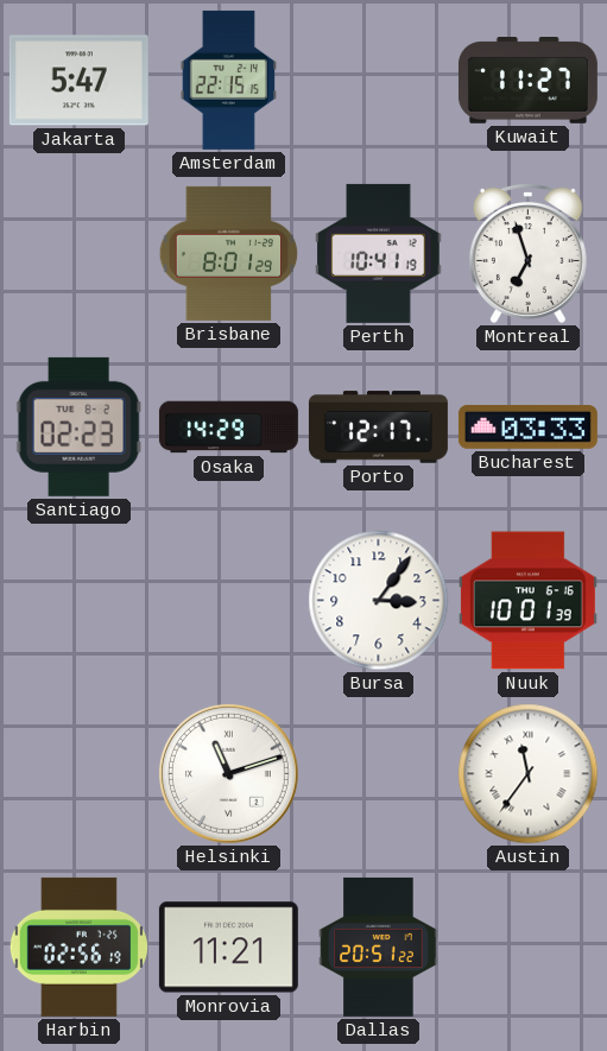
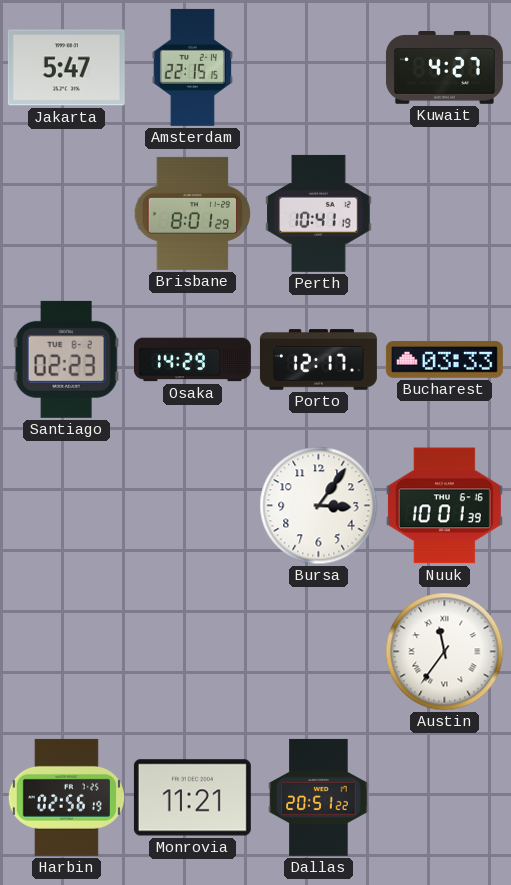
Kuwait: 11:27 -> 4:27 (444, 68)
Montreal: 6:57 -> none (527, 253)
Helsinki: 11:12 -> none (228, 773)
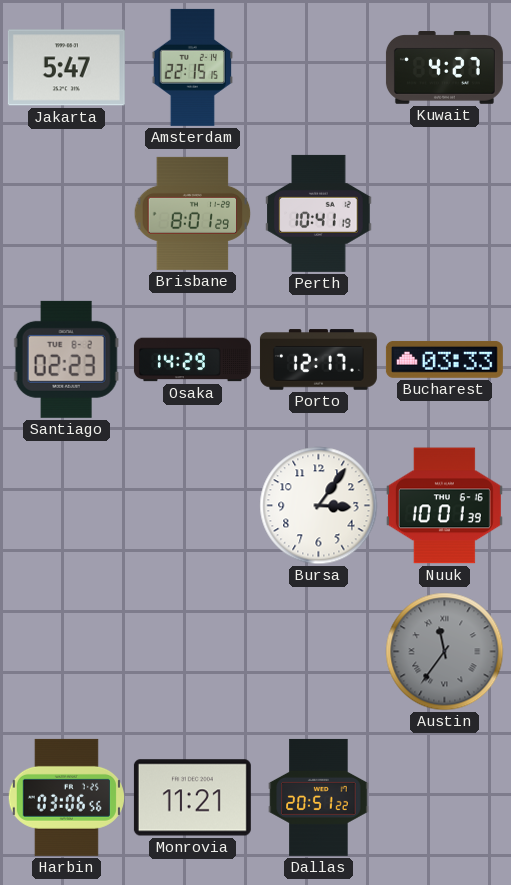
Austin dial: white -> grey (445, 652)
Harbin: 02:56 -> 03:06 (66, 797)
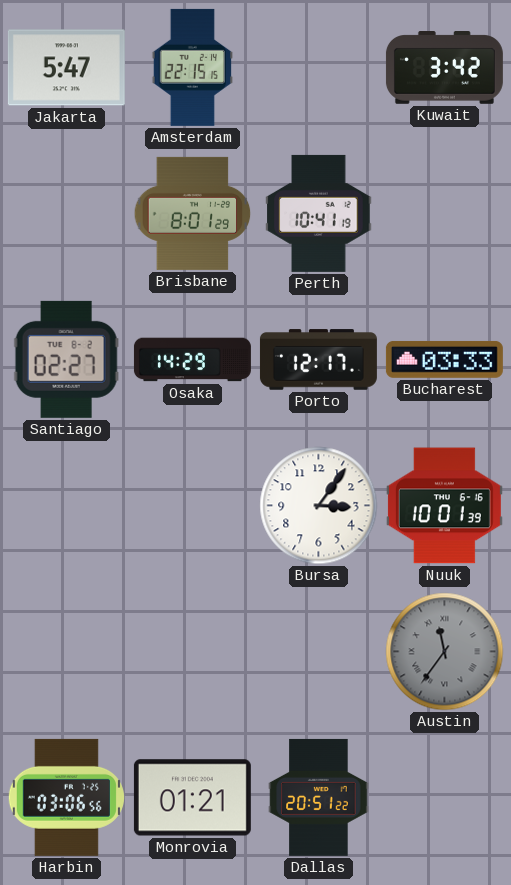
Kuwait: 4:27 -> 3:42 (444, 68)
Santiago: 02:23 -> 02:27 (66, 359)
Monrovia: 11:21 -> 01:21 (192, 798)
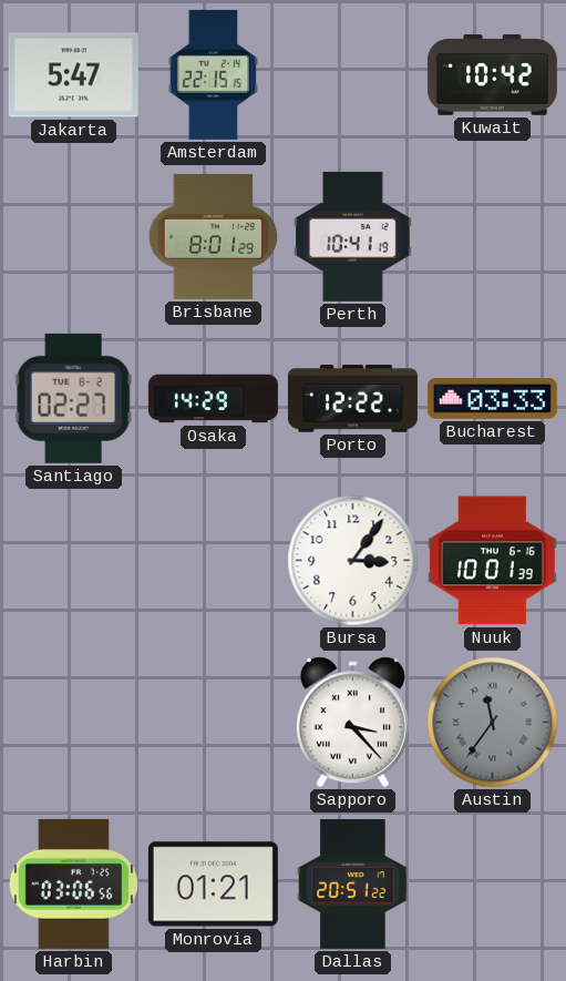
Kuwait: 3:42 -> 10:42 (492, 75)
Porto: 12:17 -> 12:22 (352, 399)
Sapporo: none -> 3:23 (352, 723)
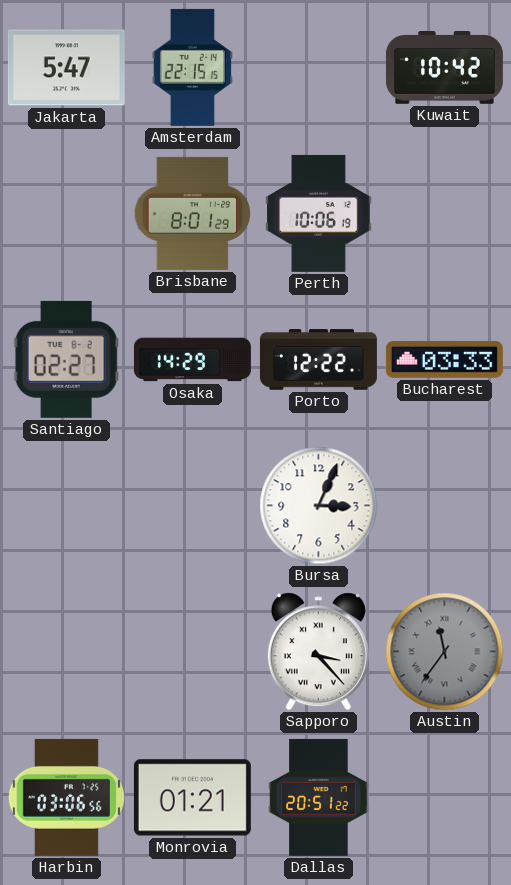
Perth: 10:41 -> 10:06 (319, 213)
Bursa: 3:06 -> 3:04 (319, 506)
Nuuk: 10:01 -> none (492, 561)
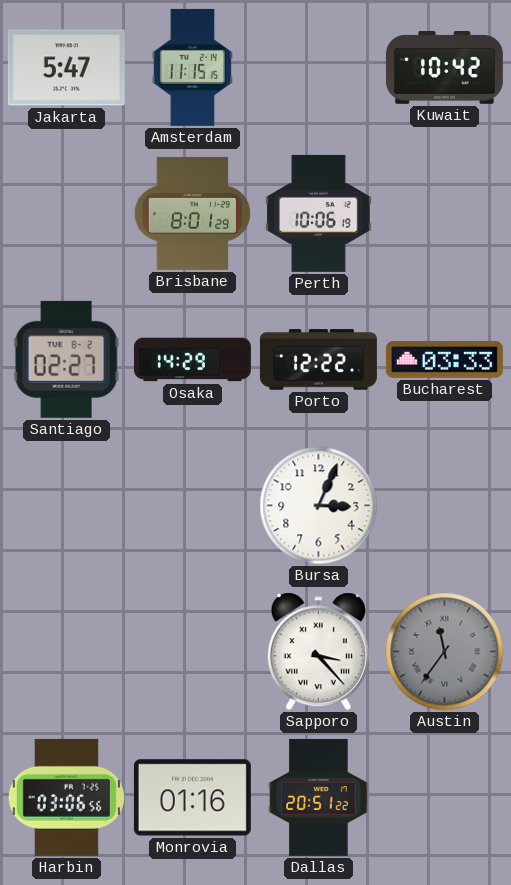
Amsterdam: 22:15 -> 11:15 (192, 67)
Monrovia: 01:21 -> 01:16 (192, 798)
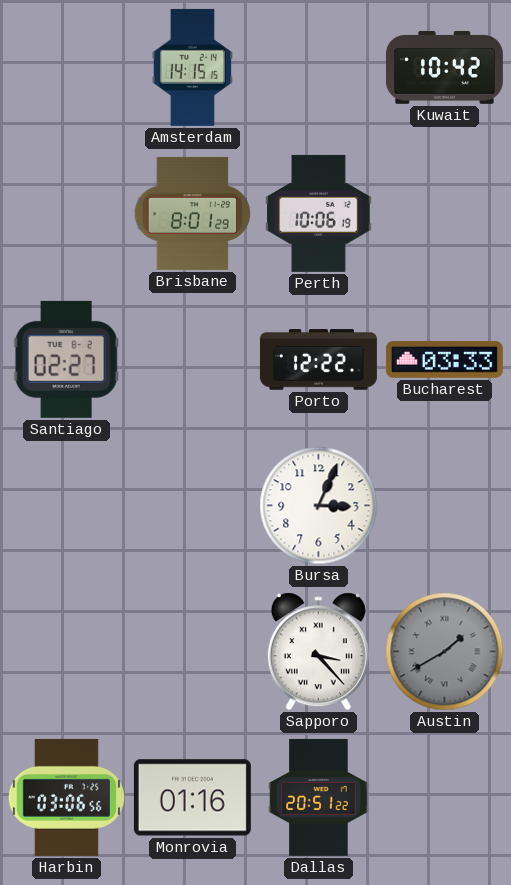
Jakarta: 5:47 -> none (66, 68)
Amsterdam: 11:15 -> 14:15 (192, 67)
Osaka: 14:29 -> none (192, 360)
Austin: 11:36 -> 1:40 (445, 652)
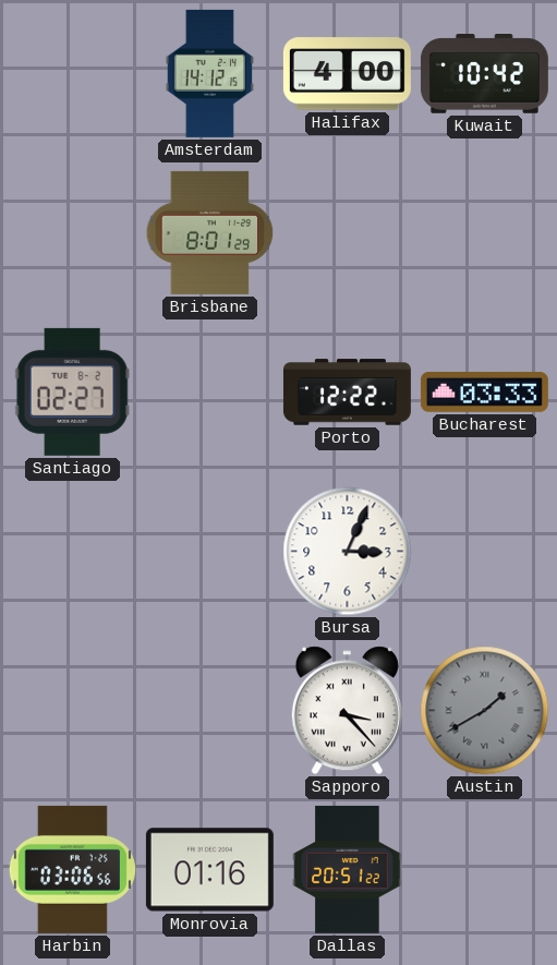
Amsterdam: 14:15 -> 14:12 (209, 73)
Halifax: none -> 4:00 (347, 74)
Perth: 10:06 -> none (319, 213)
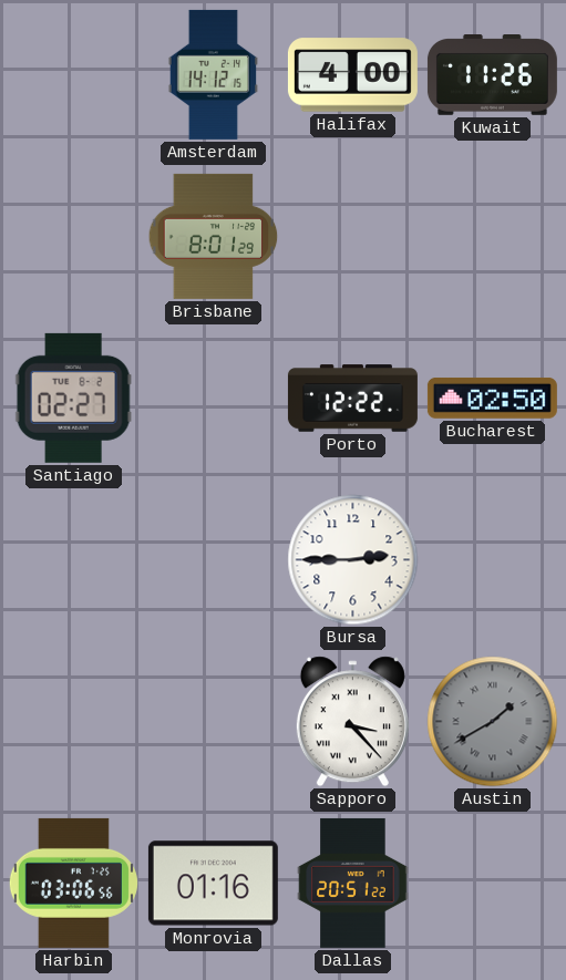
Kuwait: 10:42 -> 11:26 (492, 75)
Bucharest: 03:33 -> 02:50 (492, 398)
Bursa: 3:04 -> 2:45 (353, 560)
